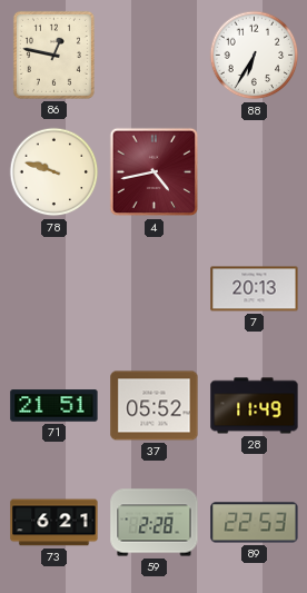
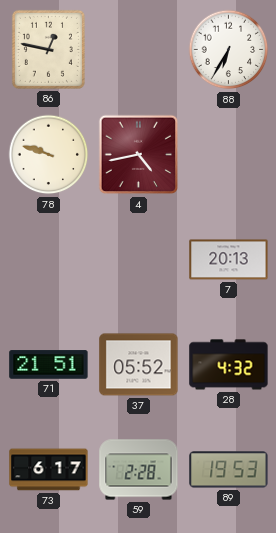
28: 11:49 -> 4:32 (229, 365)
73: 6:21 -> 6:17 (49, 470)
89: 22:53 -> 19:53 (229, 470)
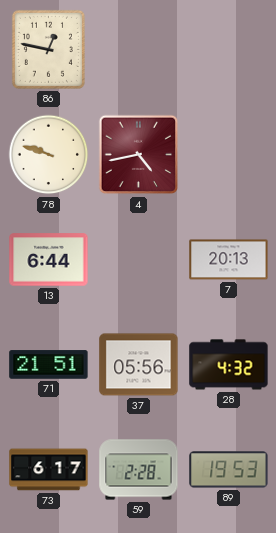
88: 6:35 -> none (229, 50)
13: none -> 6:44 (49, 260)
37: 05:52 -> 05:56 (139, 365)
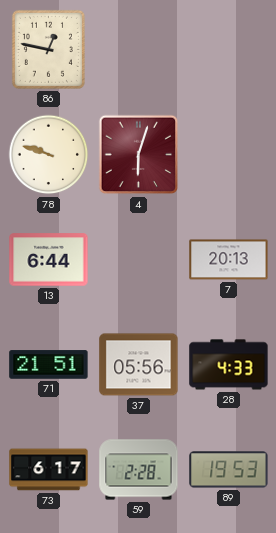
4: 4:43 -> 6:03 (139, 155)
28: 4:32 -> 4:33 (229, 365)
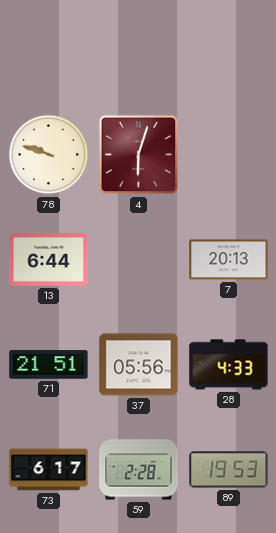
86: 12:47 -> none (48, 49)
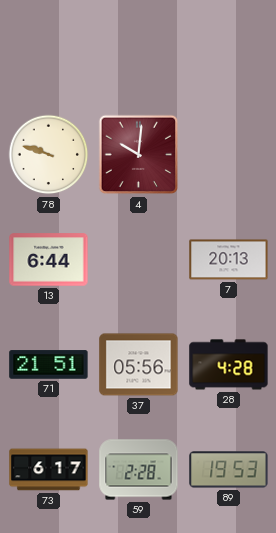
4: 6:03 -> 10:01 (139, 155)
28: 4:33 -> 4:28 (229, 365)
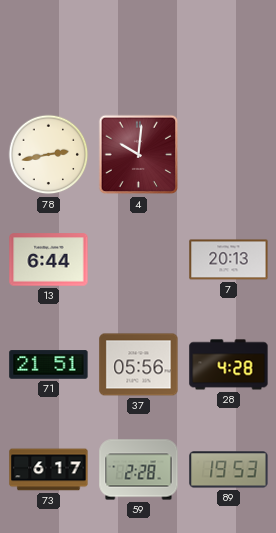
78: 9:48 -> 2:43 (49, 155)
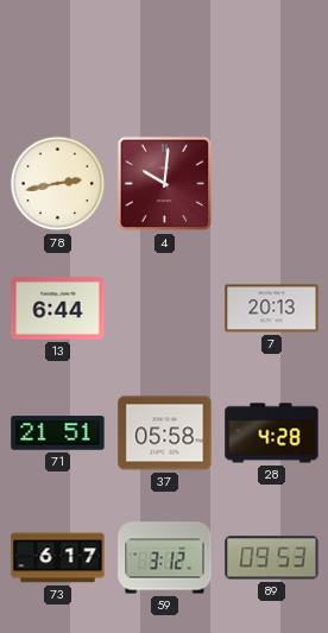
37: 05:56 -> 05:58 (165, 433)
59: 2:28 -> 3:12 (165, 558)
89: 19:53 -> 09:53 (272, 558)
